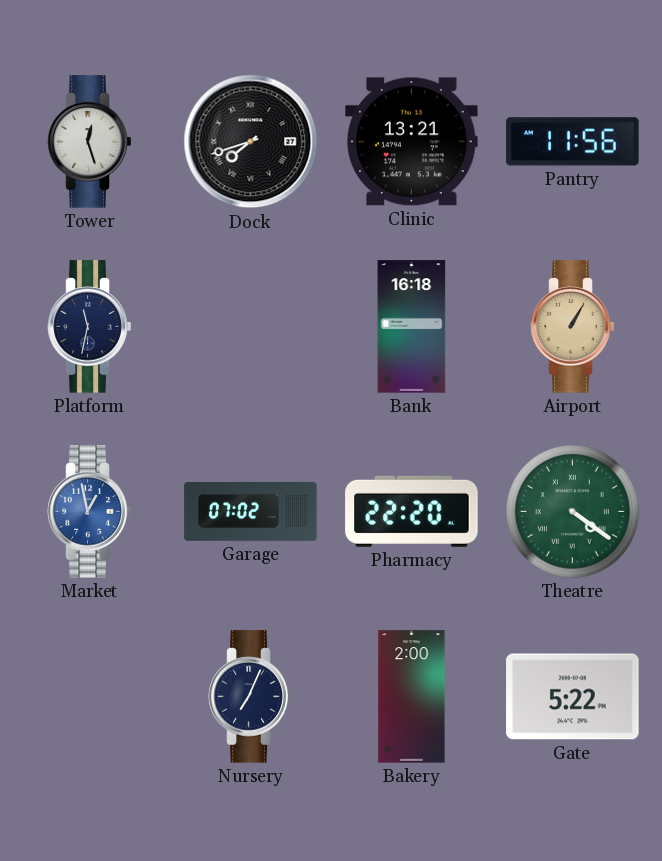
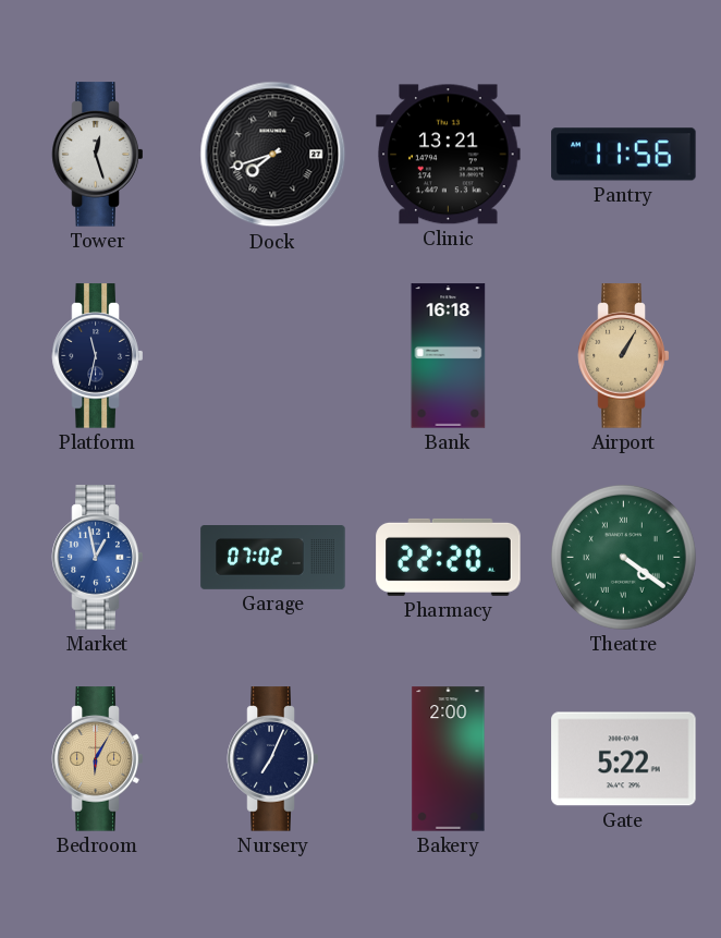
Bedroom: none -> 6:05 (98, 759)
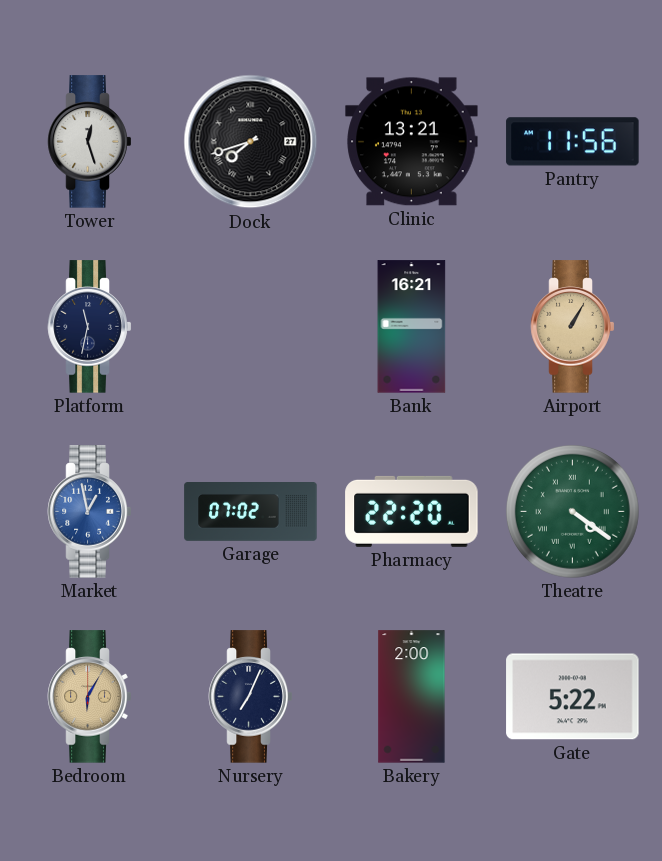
Bank: 16:18 -> 16:21 (412, 327)
